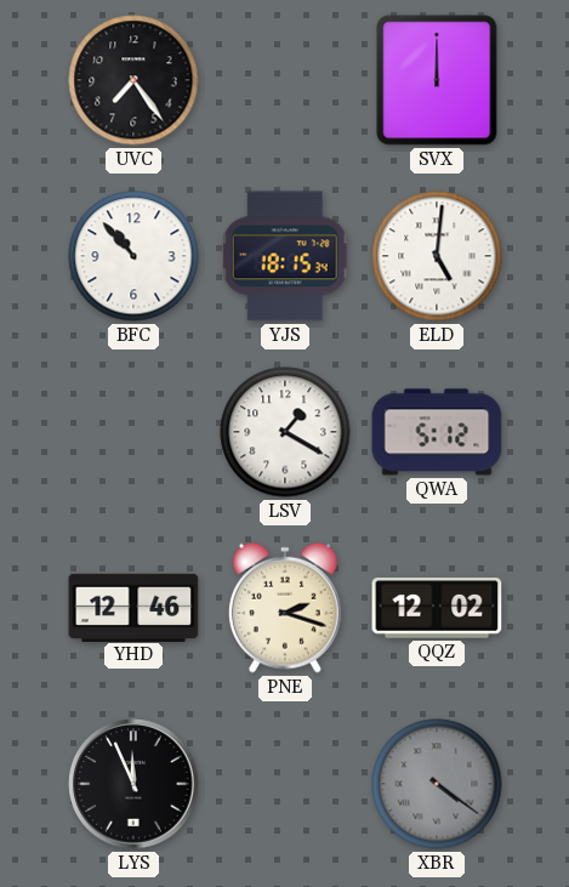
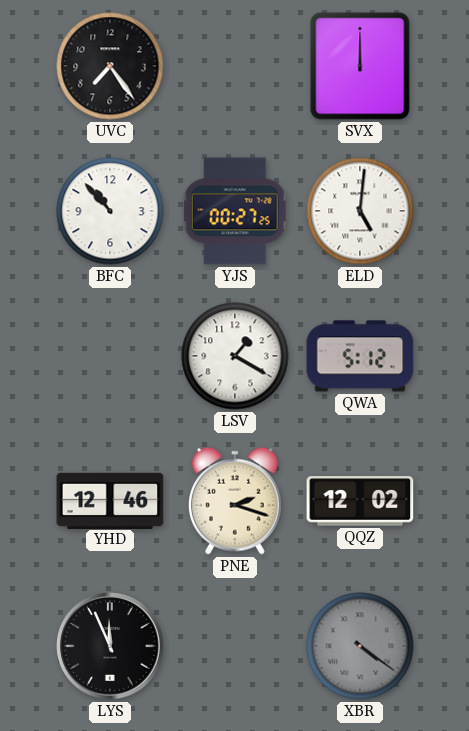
YJS: 18:15 -> 00:27 (235, 211)
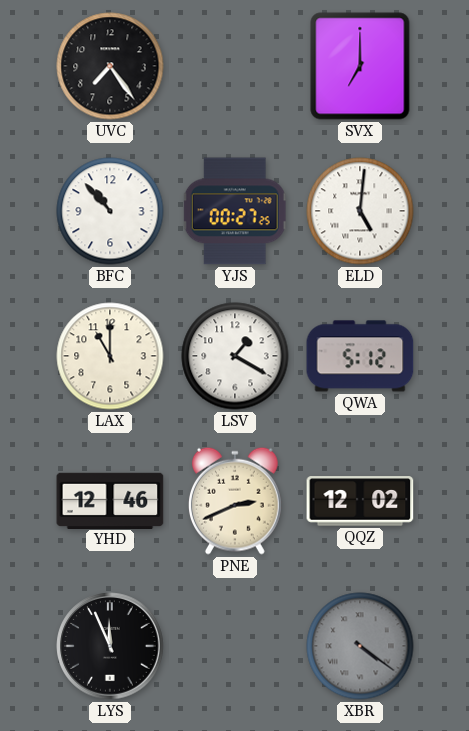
SVX: 12:00 -> 7:00 (360, 66)
LAX: none -> 11:00 (110, 356)
PNE: 2:18 -> 2:41 (235, 501)
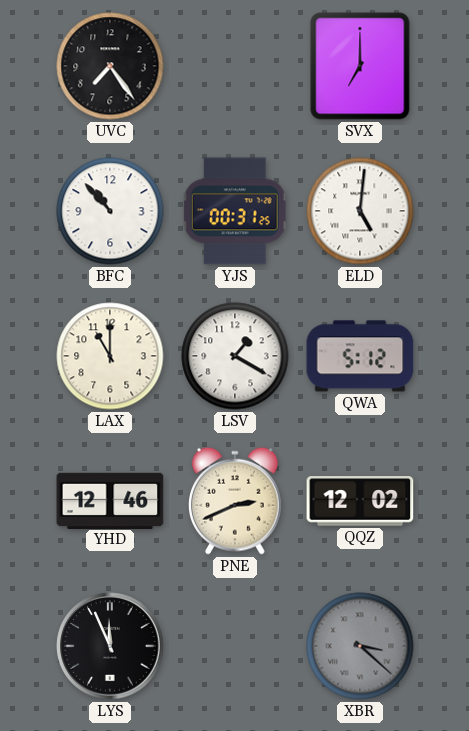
YJS: 00:27 -> 00:31 (235, 211)
XBR: 4:21 -> 3:22 (360, 646)
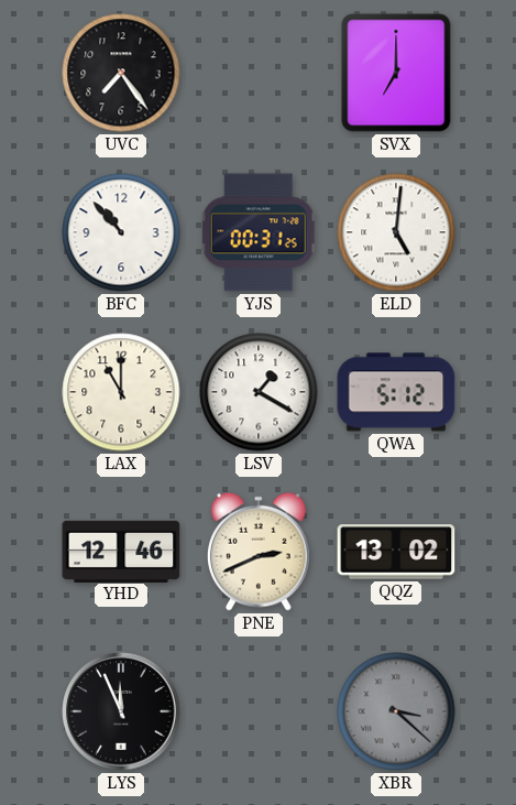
QQZ: 12:02 -> 13:02 (396, 552)
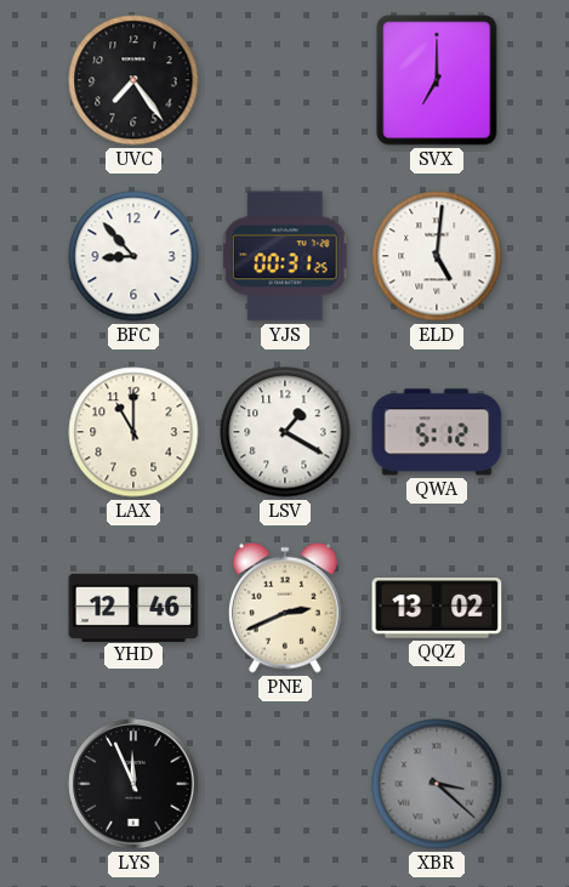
BFC: 10:53 -> 8:53 (133, 256)
